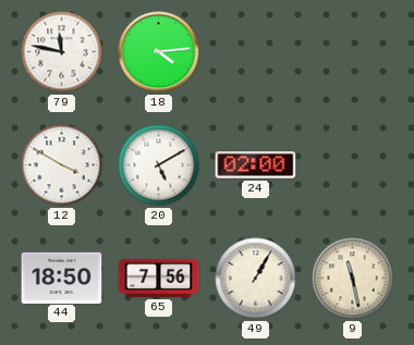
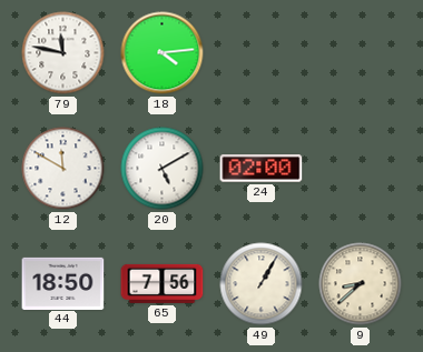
12: 3:50 -> 11:50 (63, 169)
9: 11:28 -> 8:38 (361, 284)
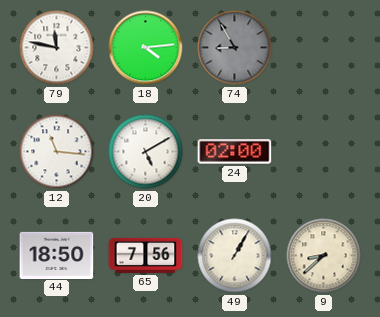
74: none -> 8:55 (235, 48)
12: 11:50 -> 11:16 (57, 152)
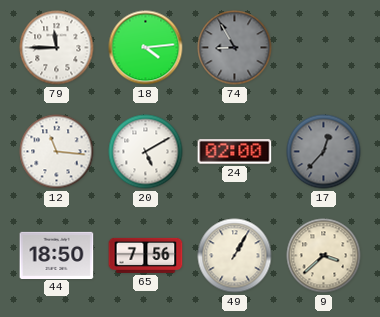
79: 11:47 -> 11:45 (57, 48)
17: none -> 12:37 (324, 152)
9: 8:38 -> 3:38 (324, 256)
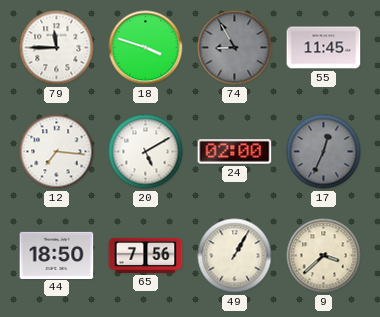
18: 4:14 -> 3:48 (146, 48)
55: none -> 11:45 (324, 48)
12: 11:16 -> 7:16 (57, 152)
17: 12:37 -> 12:34 (324, 152)
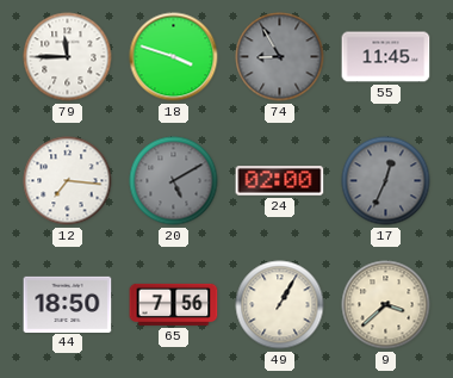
20 dial: white -> grey (174, 181)
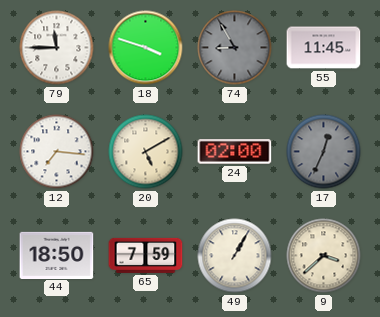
20 dial: grey -> cream (146, 152)
65: 7:56 -> 7:59 (146, 255)
